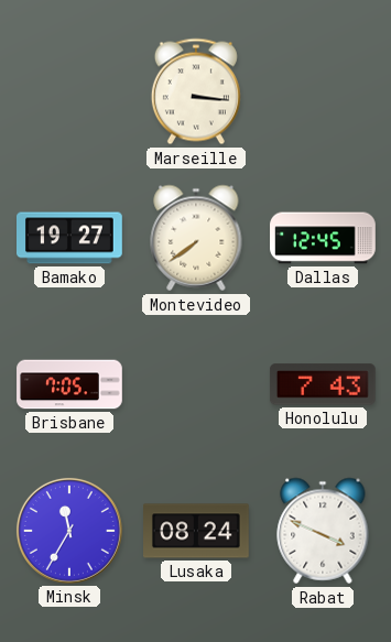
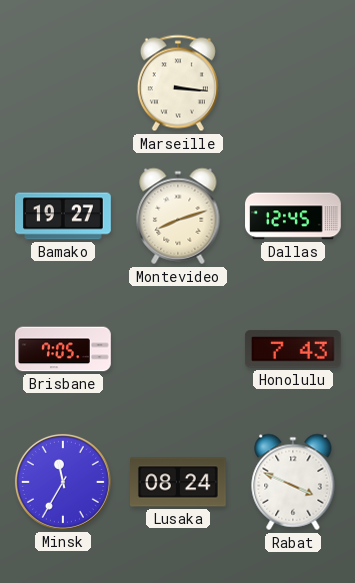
Montevideo: 7:39 -> 8:12 (178, 216)
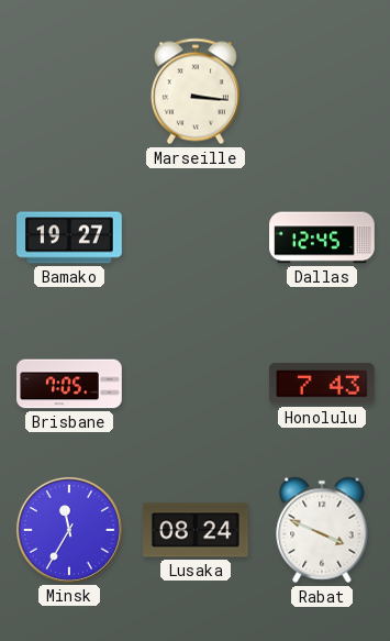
Montevideo: 8:12 -> none (178, 216)
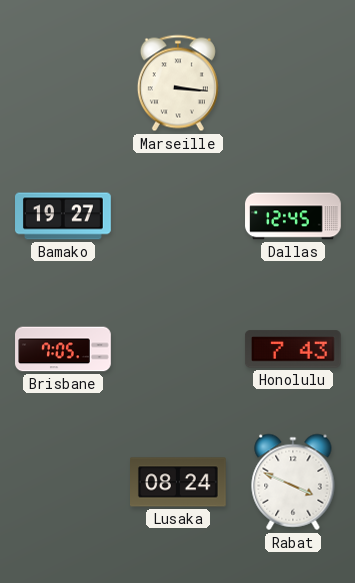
Minsk: 11:35 -> none (69, 530)
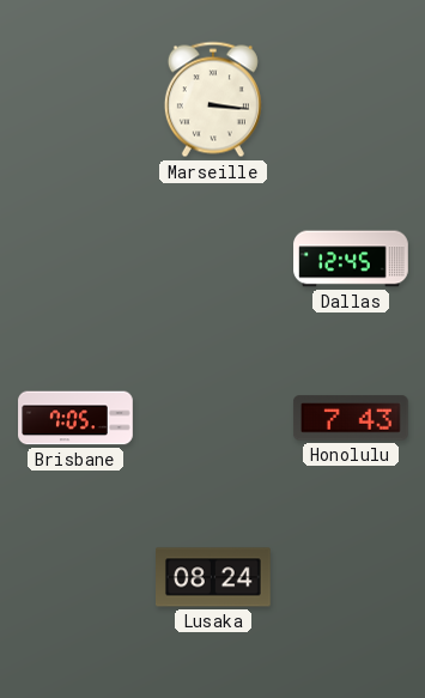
Bamako: 19:27 -> none (64, 216)
Rabat: 3:49 -> none (293, 482)
